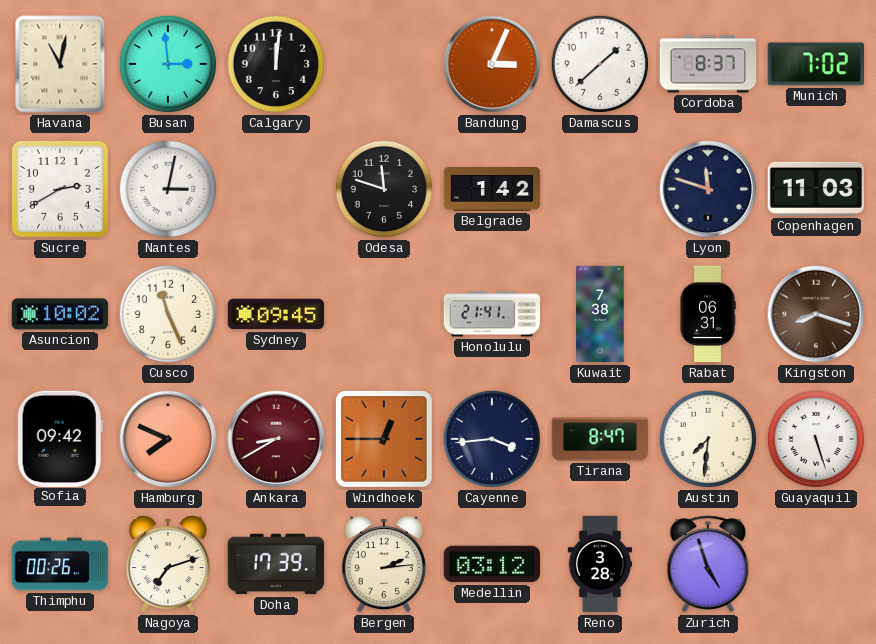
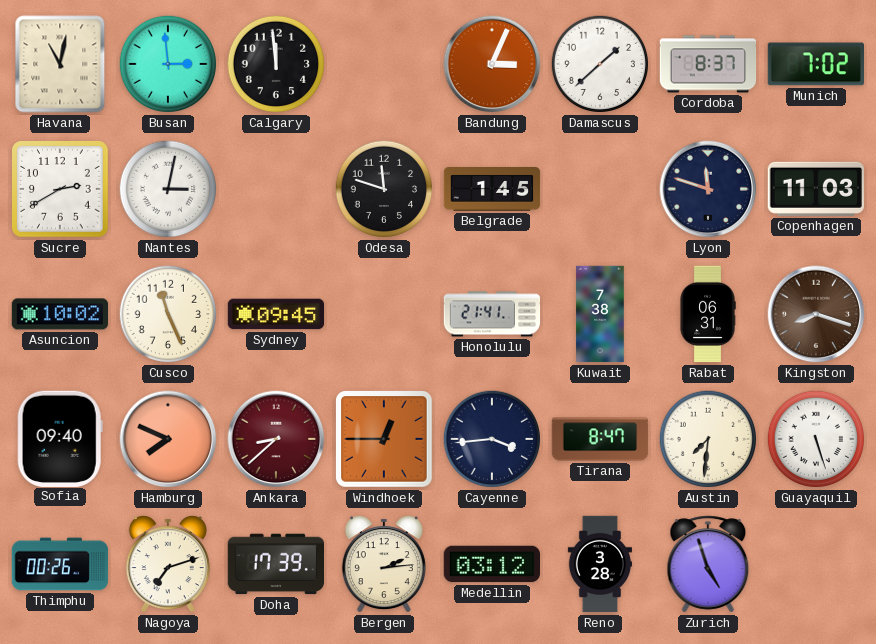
Calgary: 12:01 -> 11:59 (276, 64)
Belgrade: 1:42 -> 1:45 (492, 189)
Sofia: 09:42 -> 09:40 (60, 438)
Ankara: 8:40 -> 8:38 (276, 439)
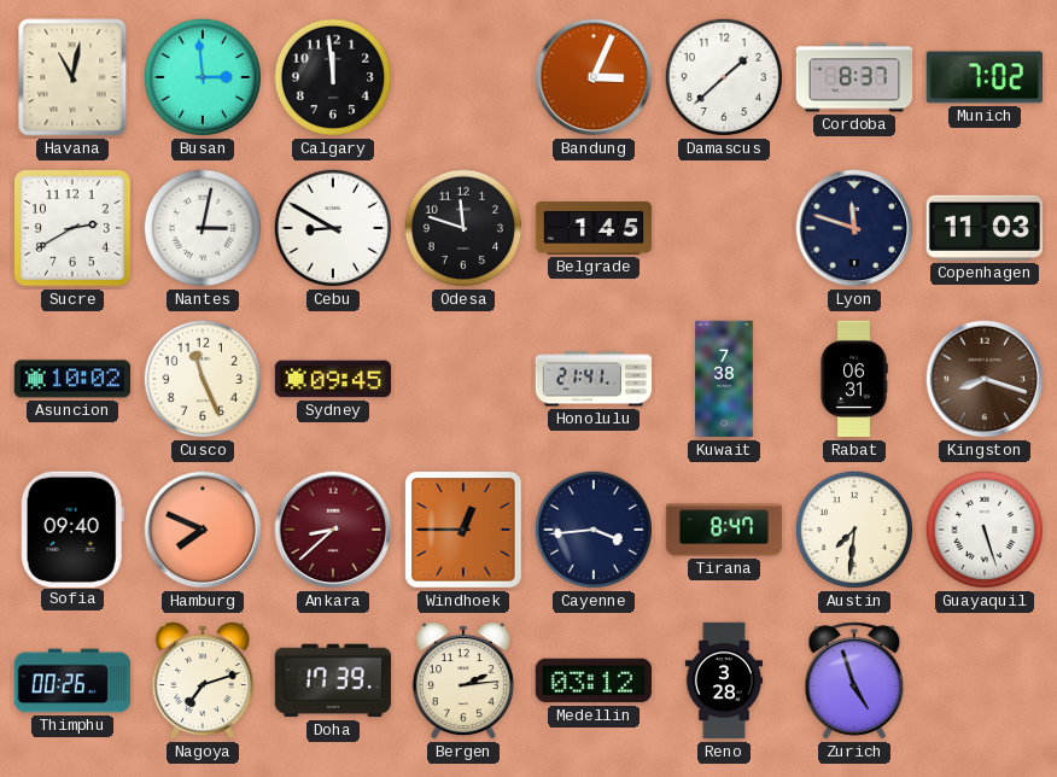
Cebu: none -> 8:50 (333, 228)
